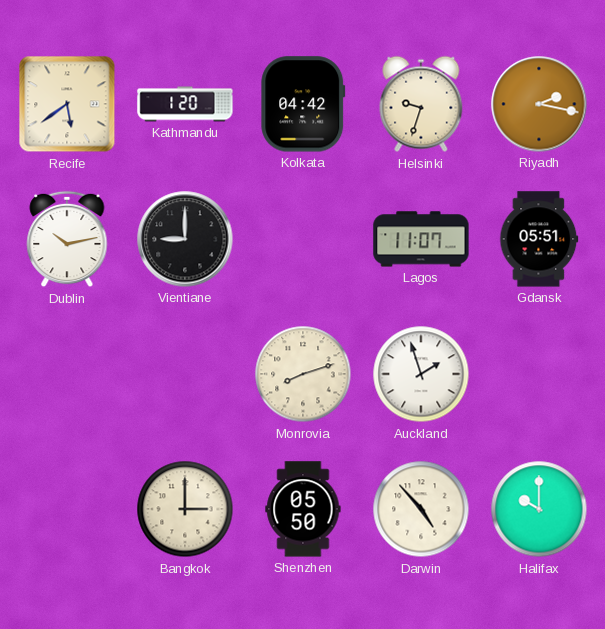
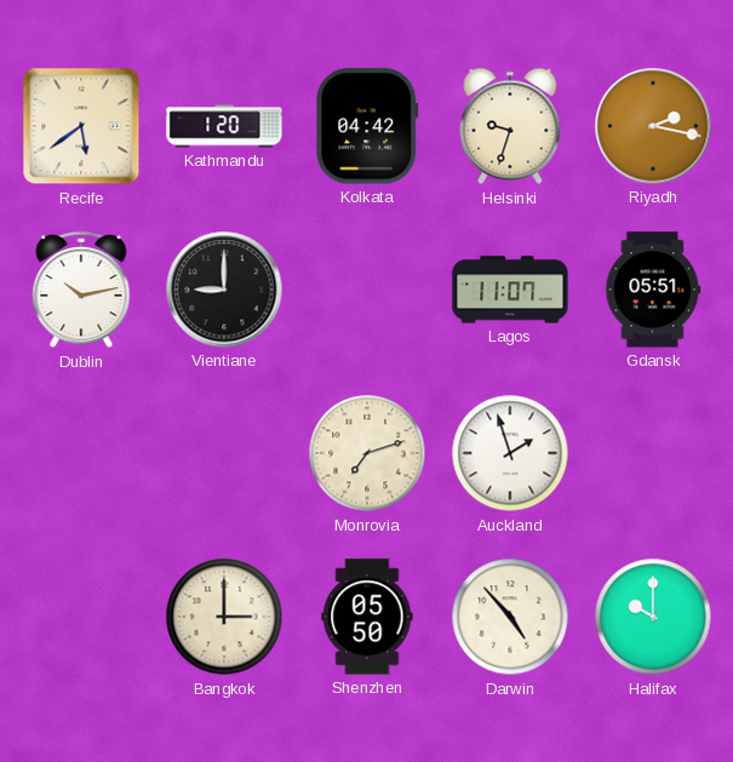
Monrovia: 8:12 -> 7:12 (367, 453)
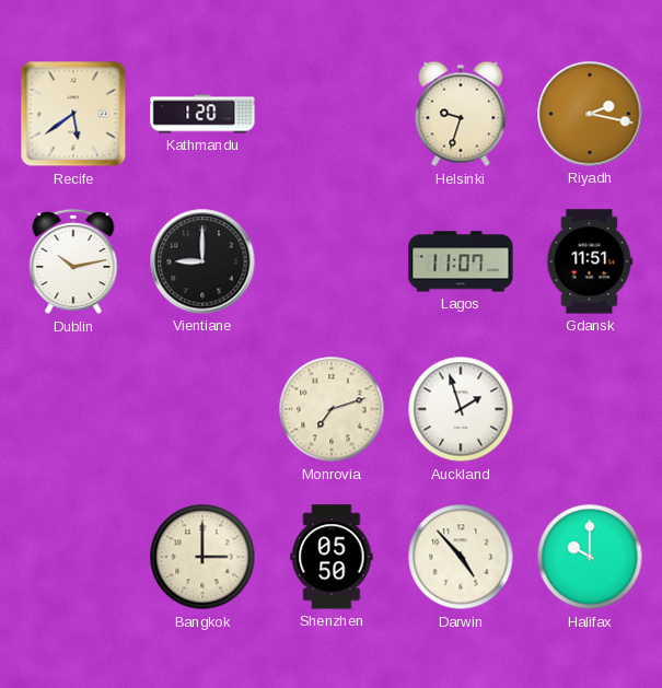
Kolkata: 04:42 -> none (367, 126)
Gdansk: 05:51 -> 11:51 (590, 261)
